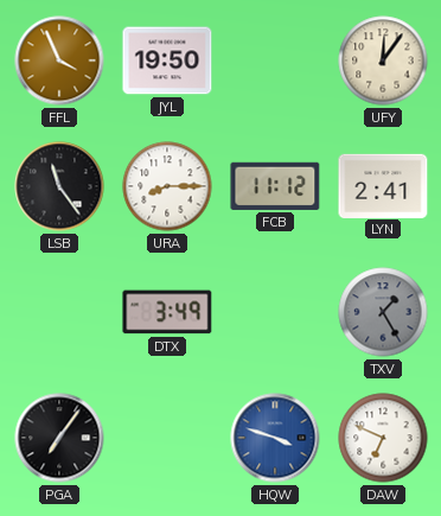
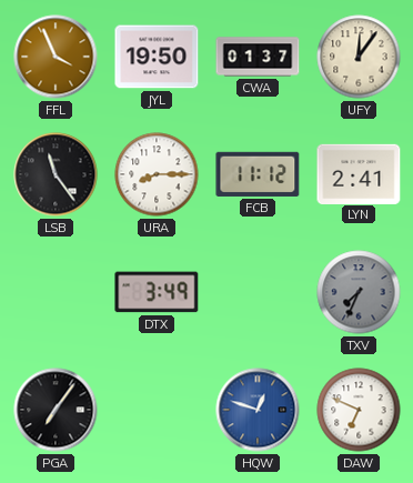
CWA: none -> 01:37 (258, 57)
TXV: 1:25 -> 7:34 (359, 292)
HQW: 3:48 -> 12:48 (258, 410)
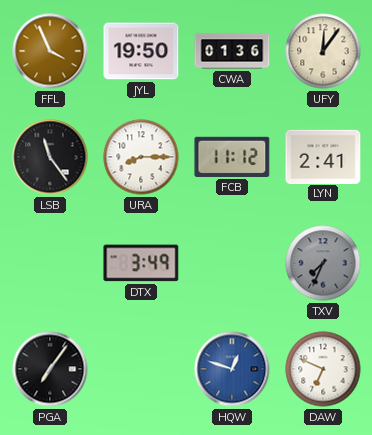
CWA: 01:37 -> 01:36 (232, 51)
